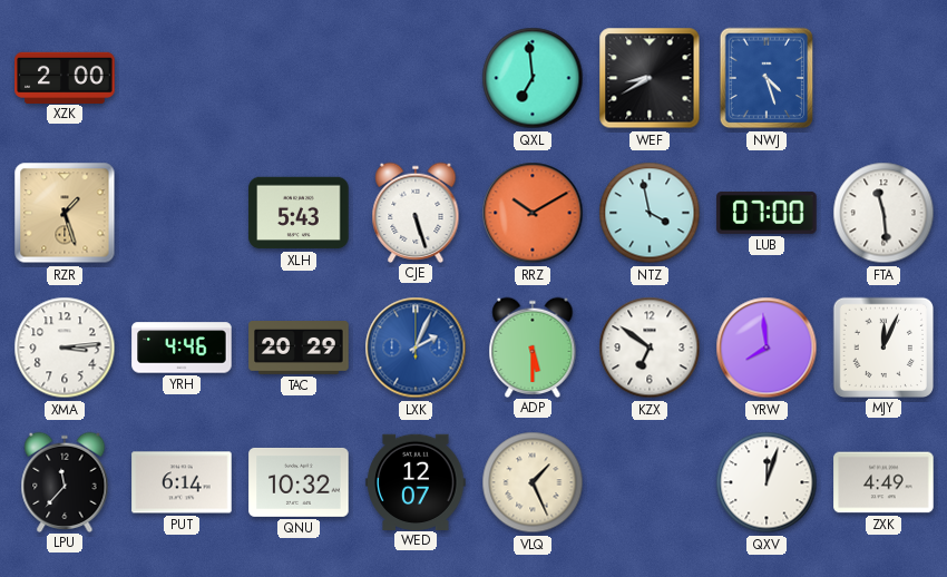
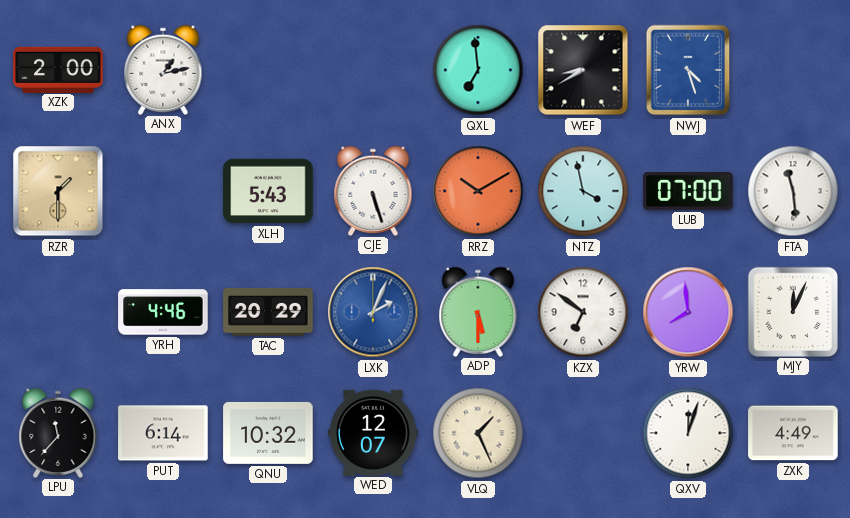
ANX: none -> 1:13 (163, 69)
RZR: 1:27 -> 1:30 (58, 191)
XMA: 3:14 -> none (65, 348)
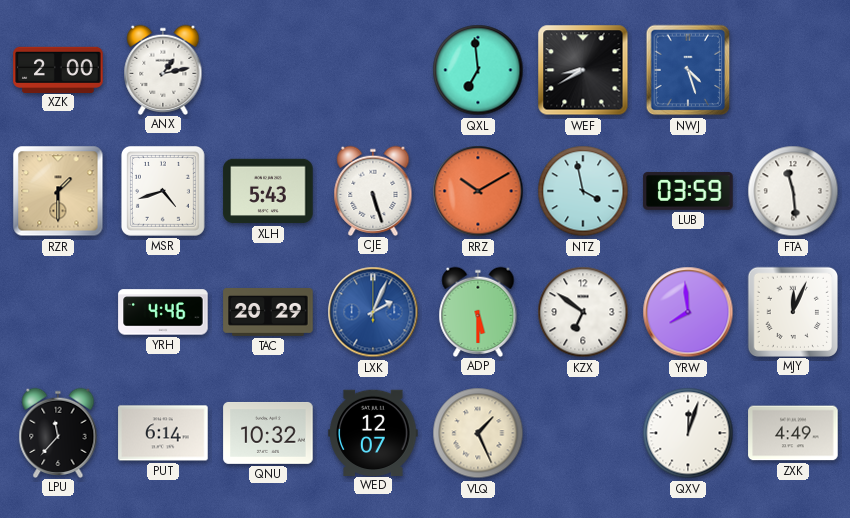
MSR: none -> 4:42 (163, 191)
LUB: 07:00 -> 03:59 (688, 191)
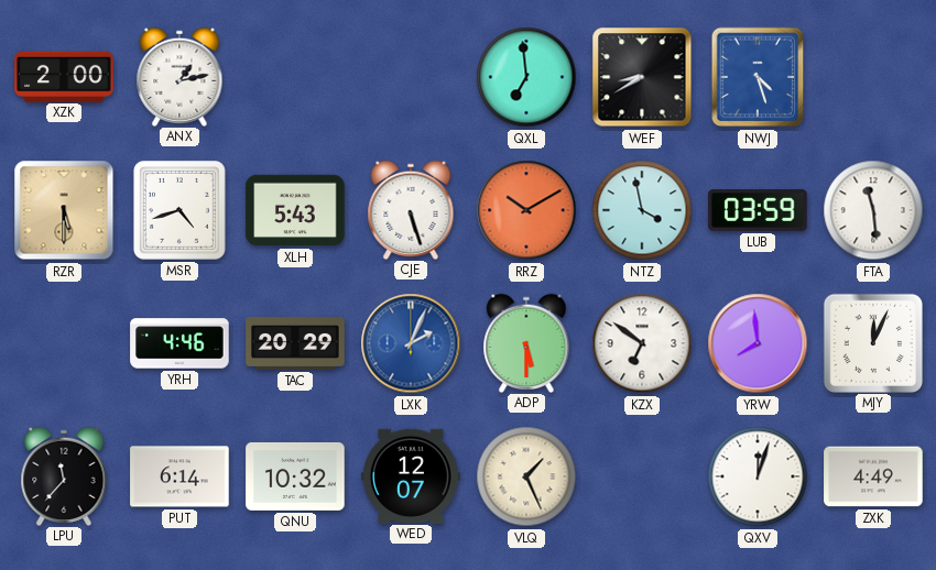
RZR: 1:30 -> 5:30 (64, 210)
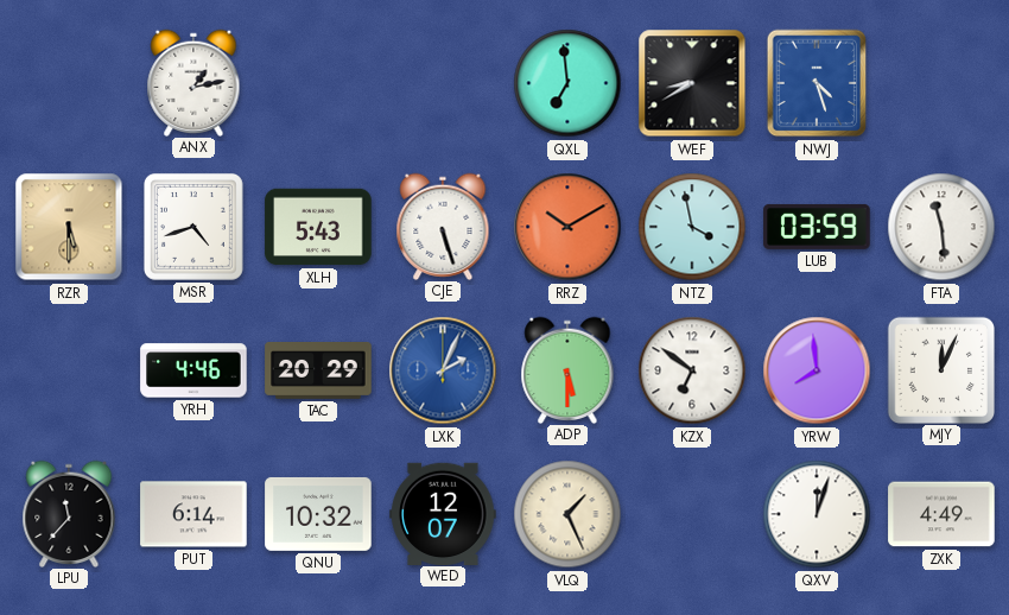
XZK: 2:00 -> none (64, 76)
